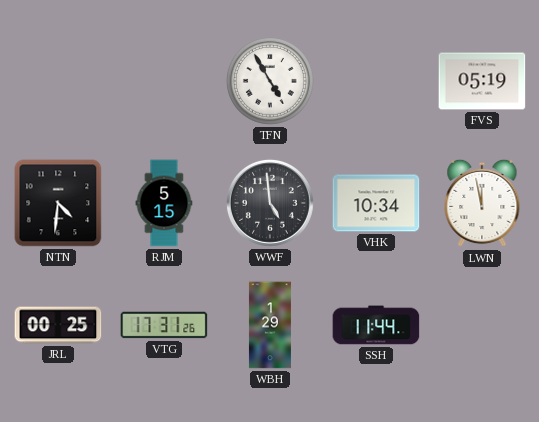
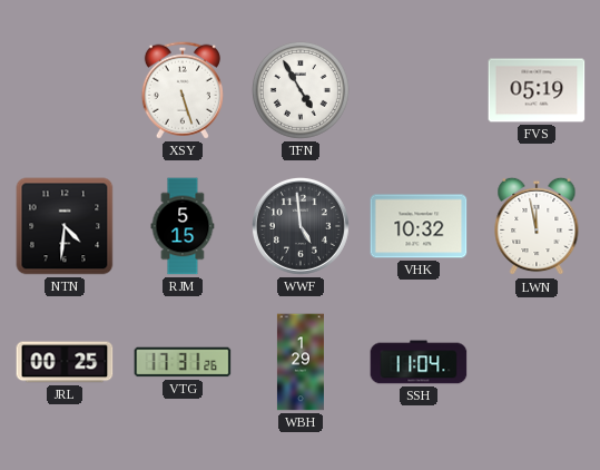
XSY: none -> 5:27 (183, 90)
VHK: 10:34 -> 10:32 (419, 226)
SSH: 11:44 -> 11:04 (419, 362)
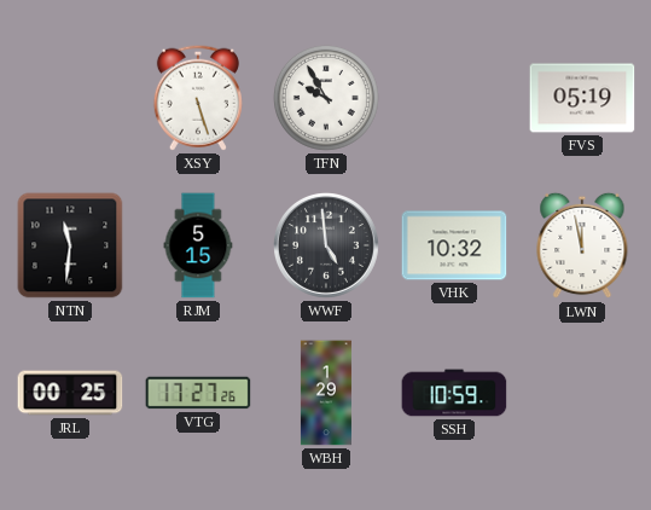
TFN: 4:55 -> 9:55 (326, 98)
NTN: 4:31 -> 11:31 (70, 245)
VTG: 17:31 -> 17:27 (198, 393)
SSH: 11:04 -> 10:59 (454, 393)
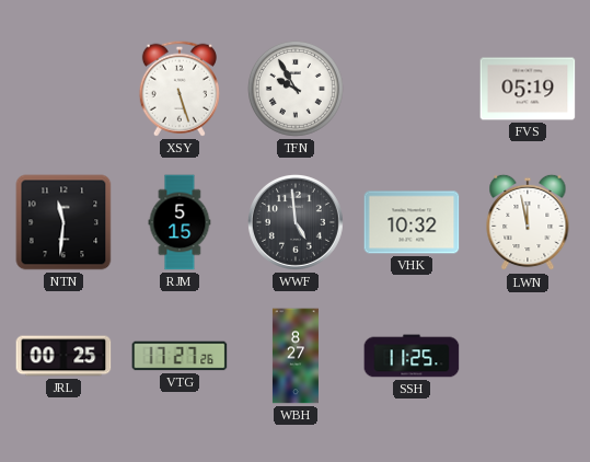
WBH: 1:29 -> 8:27 (296, 356)
SSH: 10:59 -> 11:25 (412, 356)
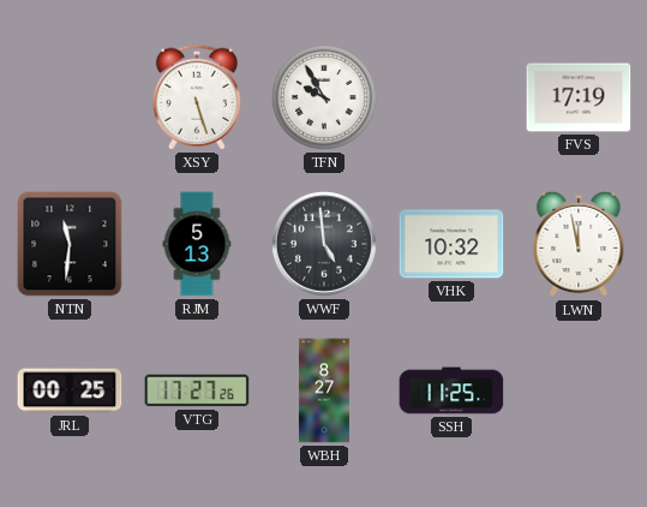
FVS: 05:19 -> 17:19 (579, 97)
RJM: 5:15 -> 5:13 (197, 244)
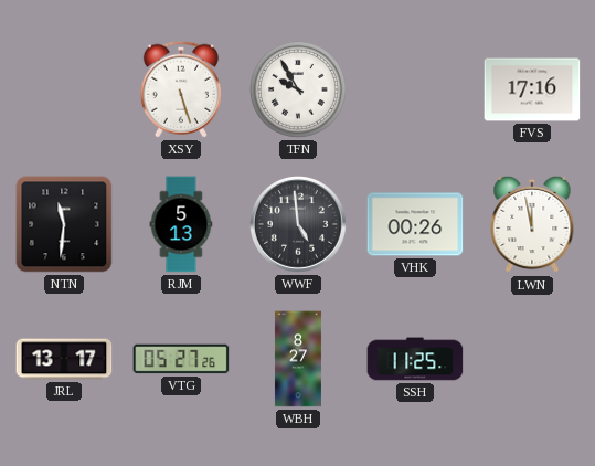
FVS: 17:19 -> 17:16 (532, 89)
VHK: 10:32 -> 00:26 (415, 224)
JRL: 00:25 -> 13:17 (64, 359)
VTG: 17:27 -> 05:27 (181, 359)
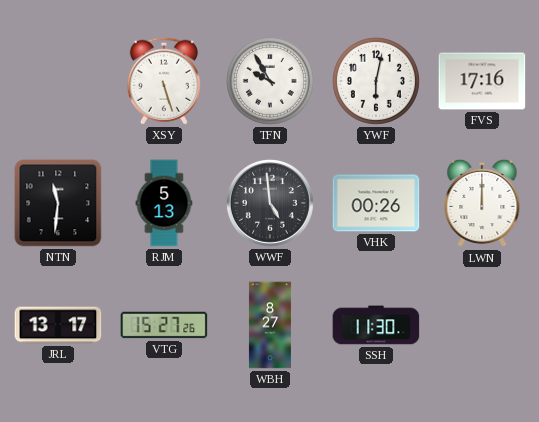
YWF: none -> 6:02 (376, 81)
LWN: 11:58 -> 12:00 (482, 203)
VTG: 05:27 -> 15:27 (164, 325)
SSH: 11:25 -> 11:30 (376, 325)
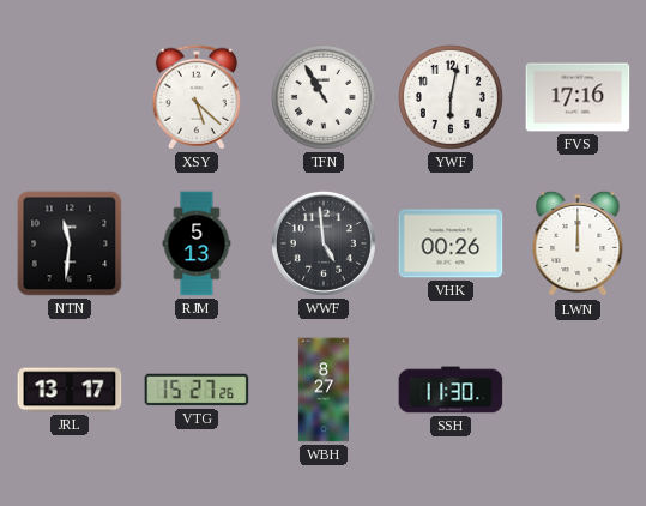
XSY: 5:27 -> 5:22 (197, 97)
TFN: 9:55 -> 10:55 (324, 97)
